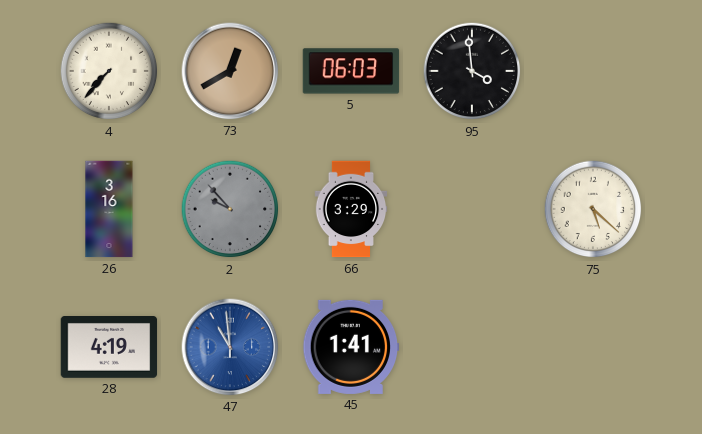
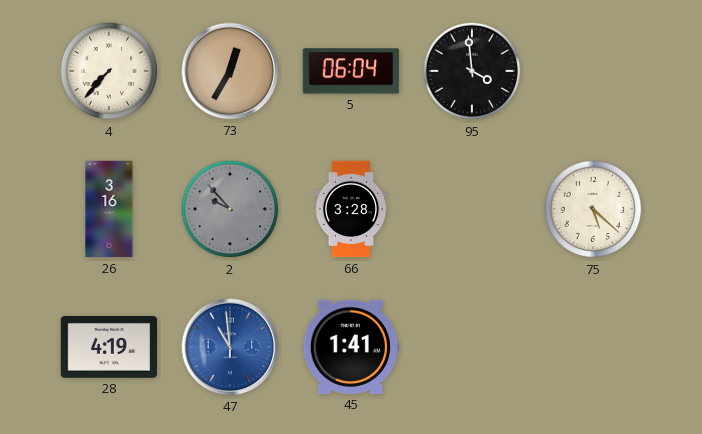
73: 12:40 -> 12:35 (230, 71)
5: 06:03 -> 06:04 (351, 71)
66: 3:29 -> 3:28 (351, 209)
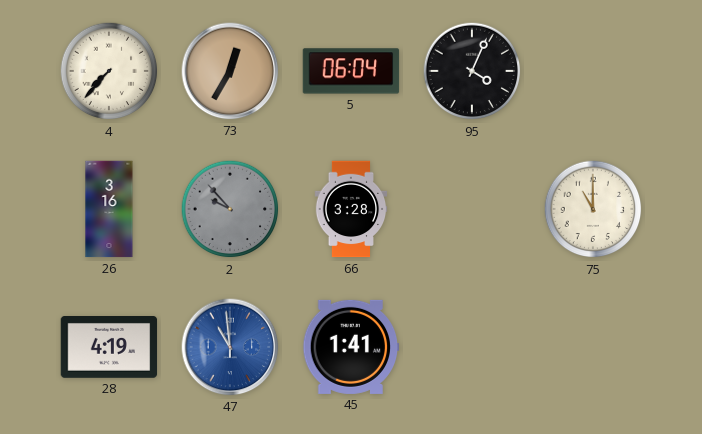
95: 3:59 -> 4:04 (472, 71)
75: 5:22 -> 11:00 (593, 209)
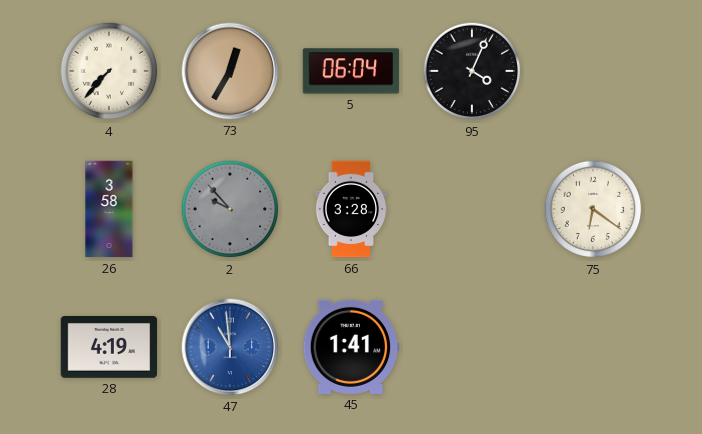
26: 3:16 -> 3:58 (109, 209)
75: 11:00 -> 6:21 (593, 209)
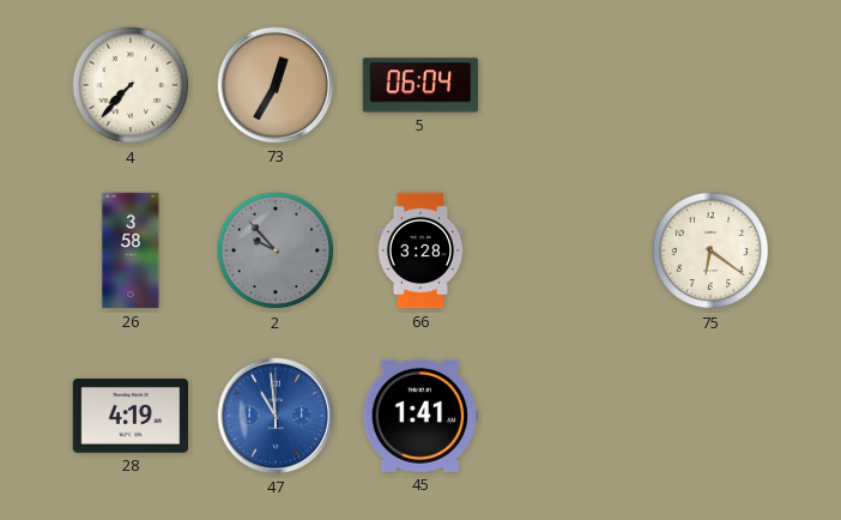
95: 4:04 -> none (472, 71)
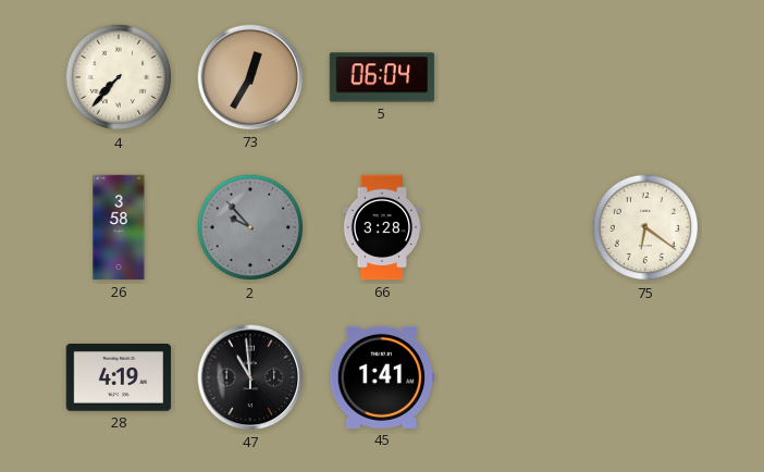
47 dial: blue -> black (250, 377)
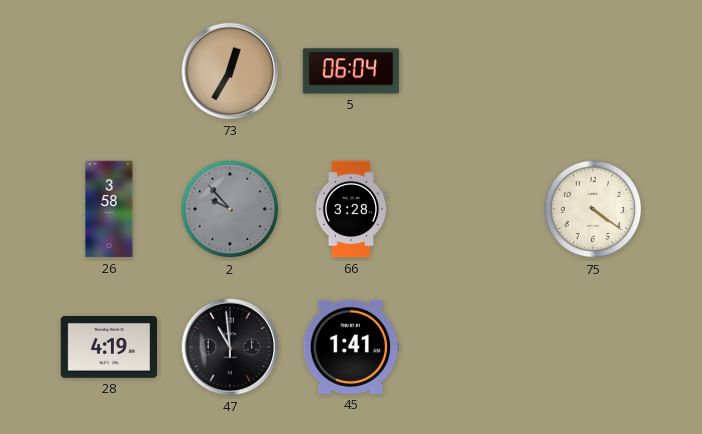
4: 7:37 -> none (119, 77)
75: 6:21 -> 4:21 (593, 209)
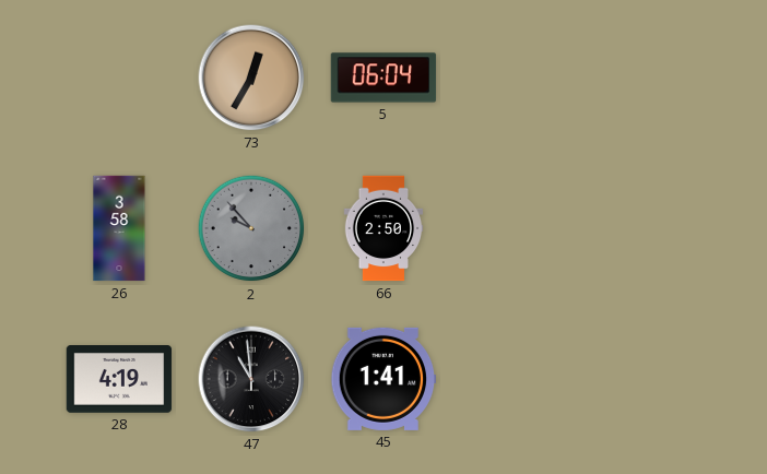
66: 3:28 -> 2:50 (383, 228)
75: 4:21 -> none (593, 209)
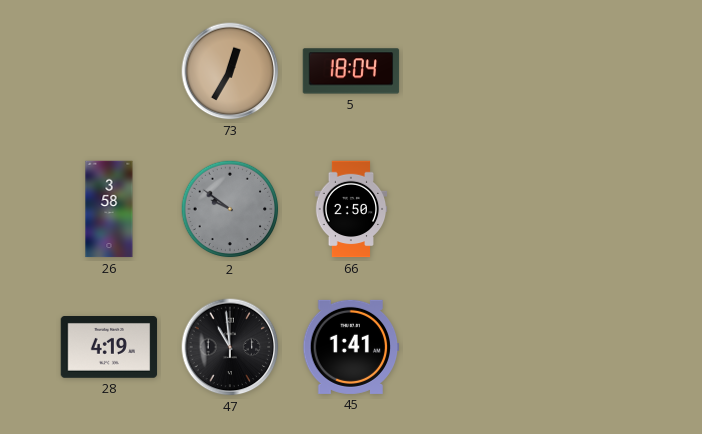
5: 06:04 -> 18:04 (351, 71)
2: 9:53 -> 9:51 (230, 209)
